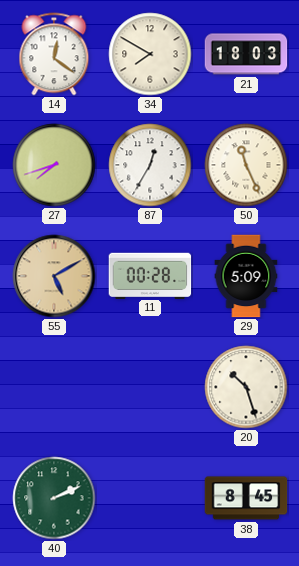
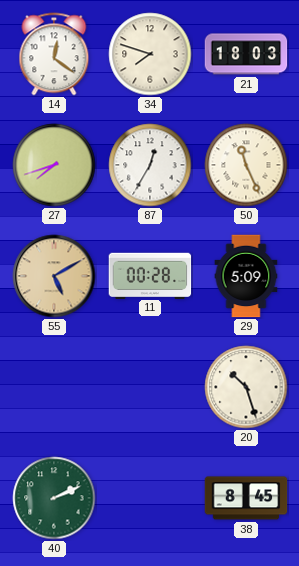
34: 7:50 -> 7:48 (150, 54)
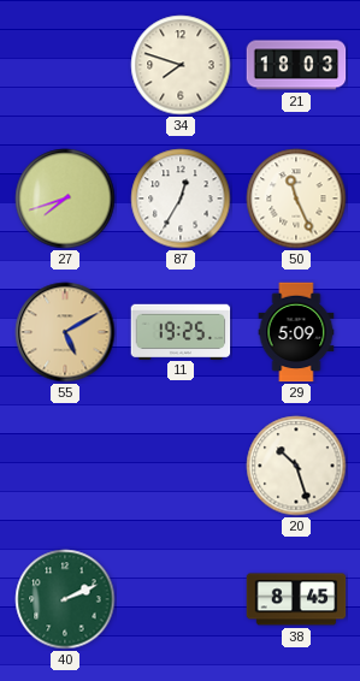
14: 12:21 -> none (54, 54)
11: 00:28 -> 19:25 (181, 331)
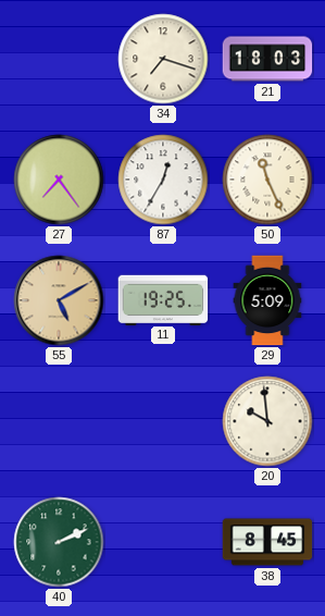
34: 7:48 -> 7:18 (163, 59)
27: 7:42 -> 7:24 (59, 180)
20: 10:27 -> 9:59 (267, 421)
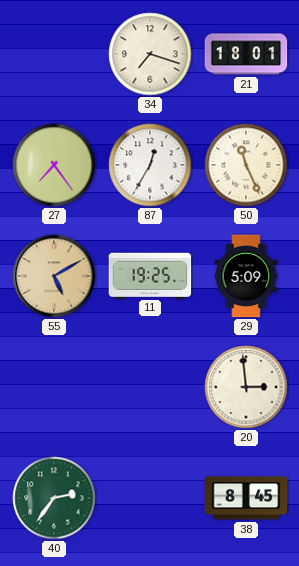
21: 18:03 -> 18:01 (246, 54)
20: 9:59 -> 2:59 (246, 387)
40: 2:11 -> 2:36 (54, 498)
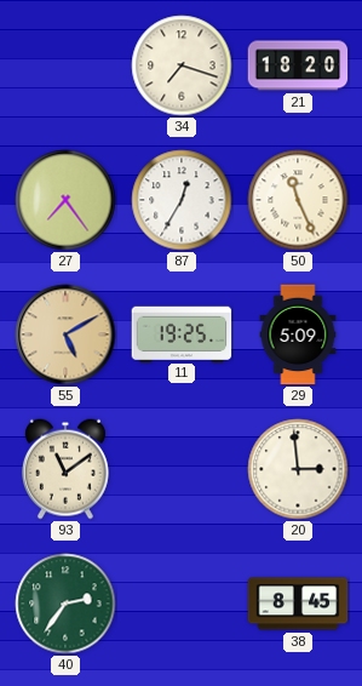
21: 18:01 -> 18:20 (298, 65)
93: none -> 11:09 (65, 469)
